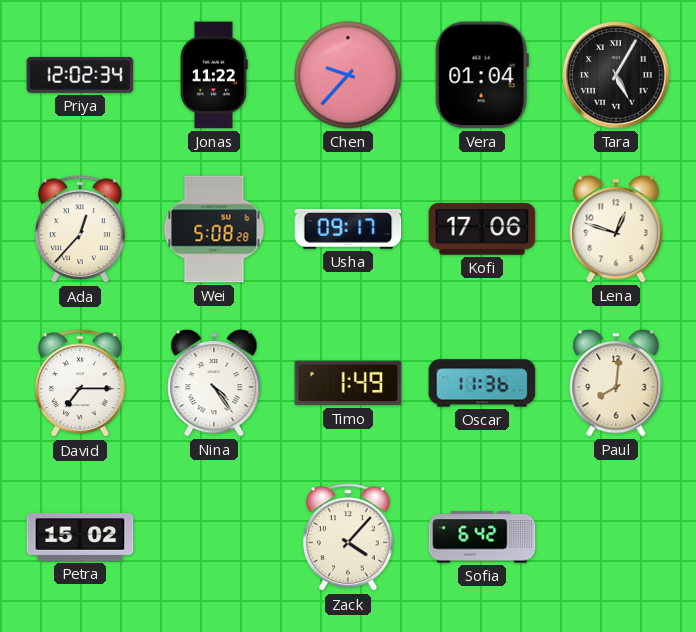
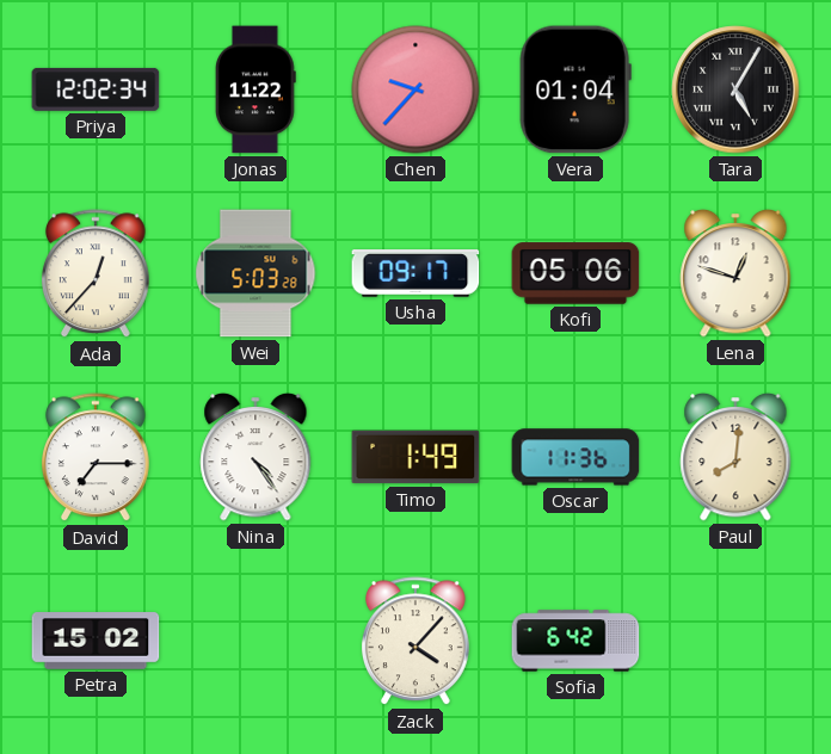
Wei: 5:08 -> 5:03 (256, 273)
Kofi: 17:06 -> 05:06 (575, 273)
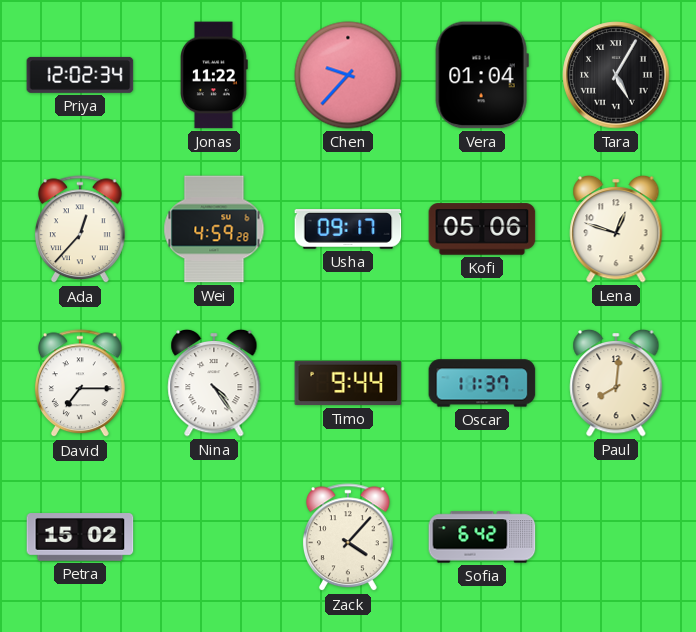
Wei: 5:03 -> 4:59 (214, 229)
Timo: 1:49 -> 9:44 (348, 383)
Oscar: 11:36 -> 11:37 (482, 383)
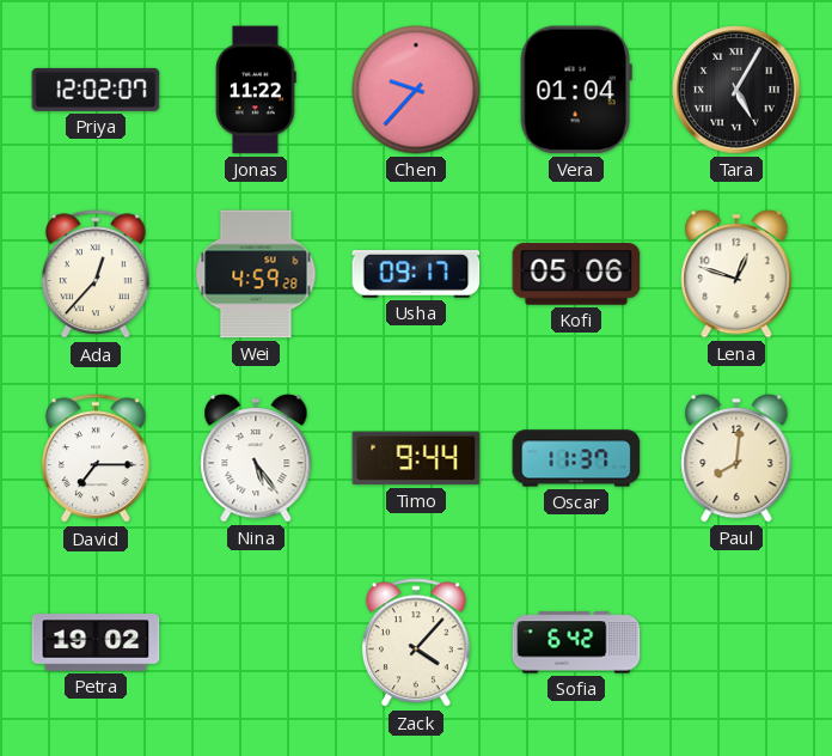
Priya: 12:02:34 -> 12:02:07 (96, 90)
Nina: 4:24 -> 5:24 (256, 458)
Petra: 15:02 -> 19:02 (96, 642)
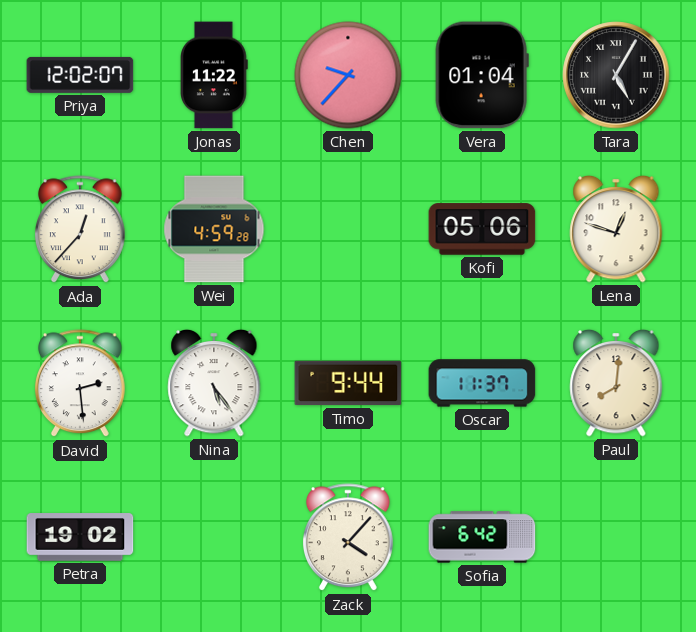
Usha: 09:17 -> none (416, 274)
David: 7:15 -> 2:29 (80, 384)
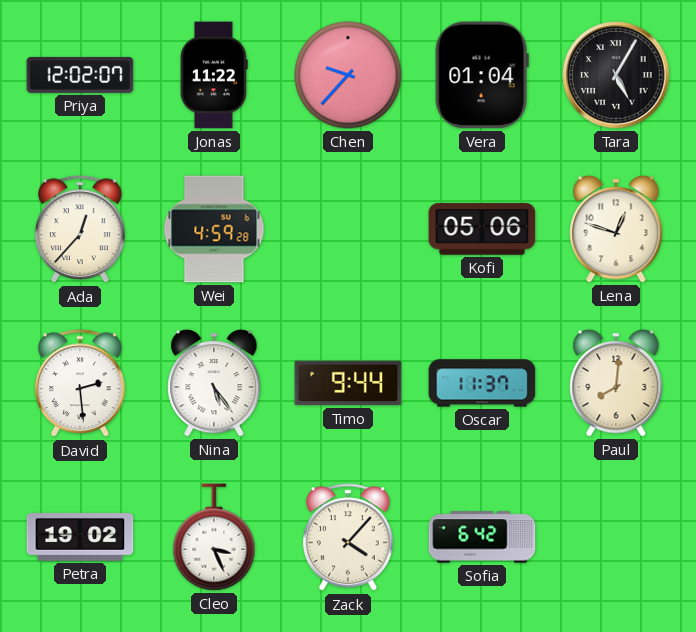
Cleo: none -> 3:26 (214, 537)
